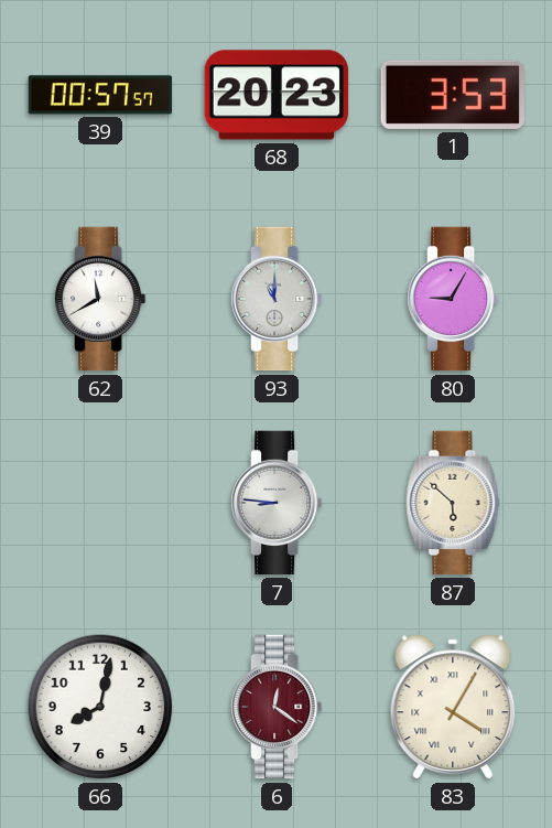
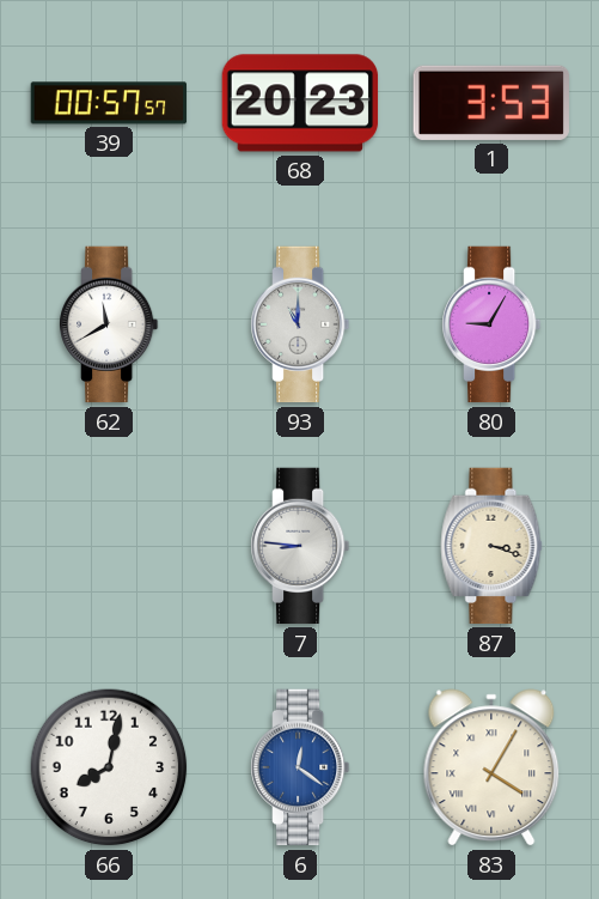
87: 5:52 -> 3:18 (491, 546)
6 dial: burgundy -> blue (301, 767)
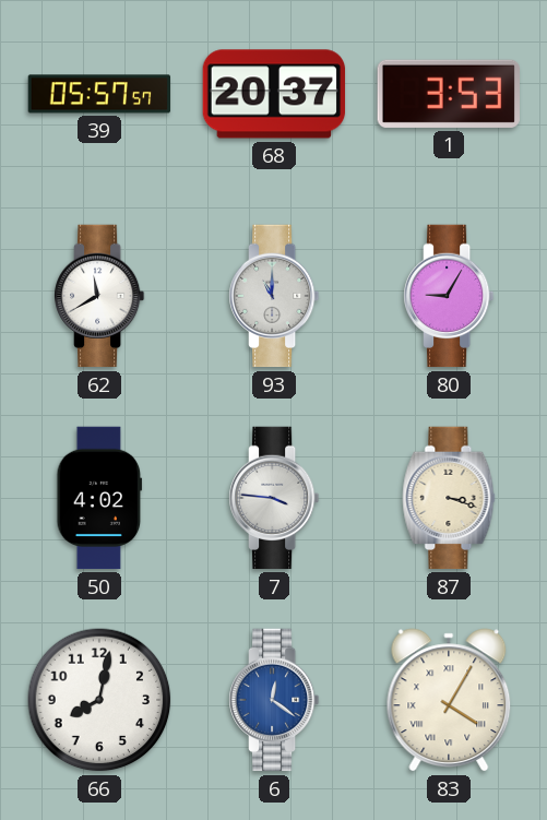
39: 00:57 -> 05:57 (99, 94)
68: 20:23 -> 20:37 (274, 94)
50: none -> 4:02 (99, 498)
7: 8:46 -> 3:46 (275, 498)
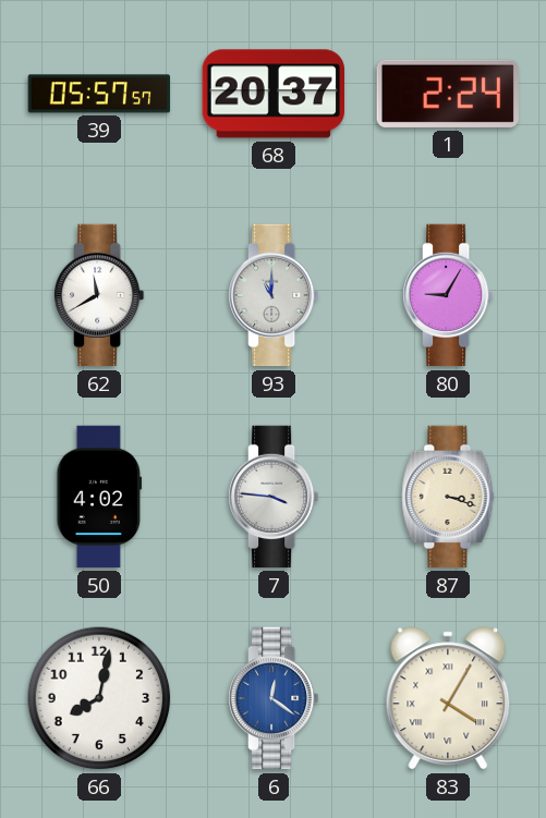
1: 3:53 -> 2:24 (448, 94)
